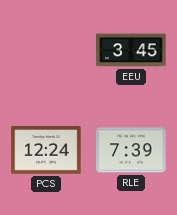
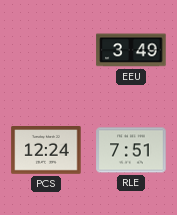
EEU: 3:45 -> 3:49 (131, 50)
RLE: 7:39 -> 7:51 (131, 150)
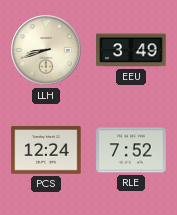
LLH: none -> 8:42 (46, 50)
RLE: 7:51 -> 7:52 (131, 150)
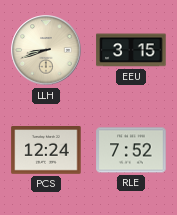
EEU: 3:49 -> 3:15 (131, 50)
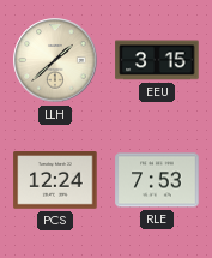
LLH: 8:42 -> 1:38 (55, 60)
RLE: 7:52 -> 7:53 (157, 180)
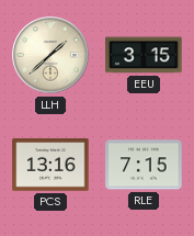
PCS: 12:24 -> 13:16 (50, 166)
RLE: 7:53 -> 7:15 (144, 165)
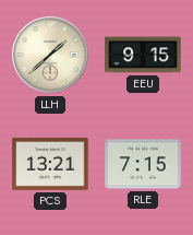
EEU: 3:15 -> 9:15 (143, 55)
PCS: 13:16 -> 13:21 (50, 165)
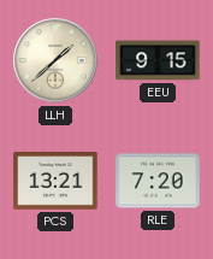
RLE: 7:15 -> 7:20 (158, 181)
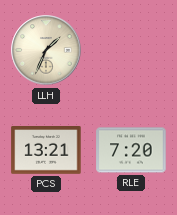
LLH: 1:38 -> 1:34 (46, 50)
EEU: 9:15 -> none (158, 60)
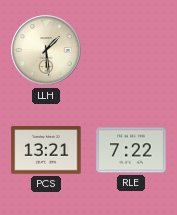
LLH: 1:34 -> 1:29 (46, 50)
RLE: 7:20 -> 7:22 (131, 150)
